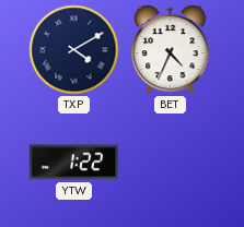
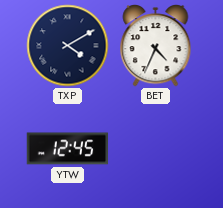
YTW: 1:22 -> 12:45 (68, 149)
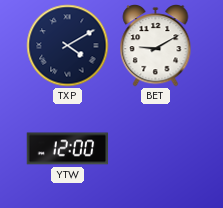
BET: 4:34 -> 9:10 (156, 46)
YTW: 12:45 -> 12:00 (68, 149)
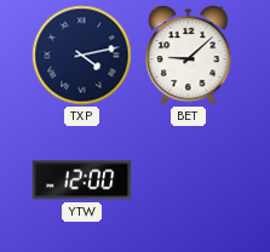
TXP: 4:10 -> 4:13 (82, 56)
BET: 9:10 -> 9:08 (189, 56)
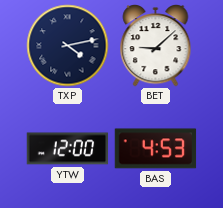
BAS: none -> 4:53 (156, 149)
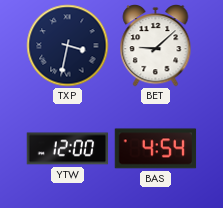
TXP: 4:13 -> 3:32 (68, 46)
BAS: 4:53 -> 4:54 (156, 149)
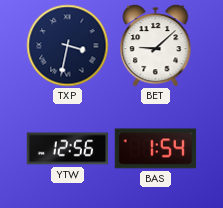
YTW: 12:00 -> 12:56 (68, 149)
BAS: 4:54 -> 1:54 (156, 149)
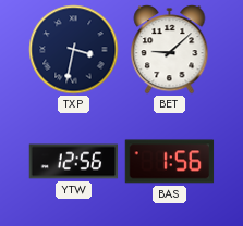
BAS: 1:54 -> 1:56 (170, 162)
